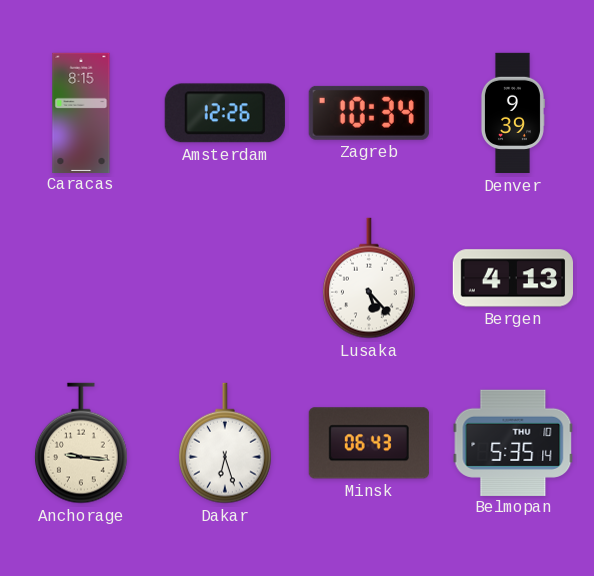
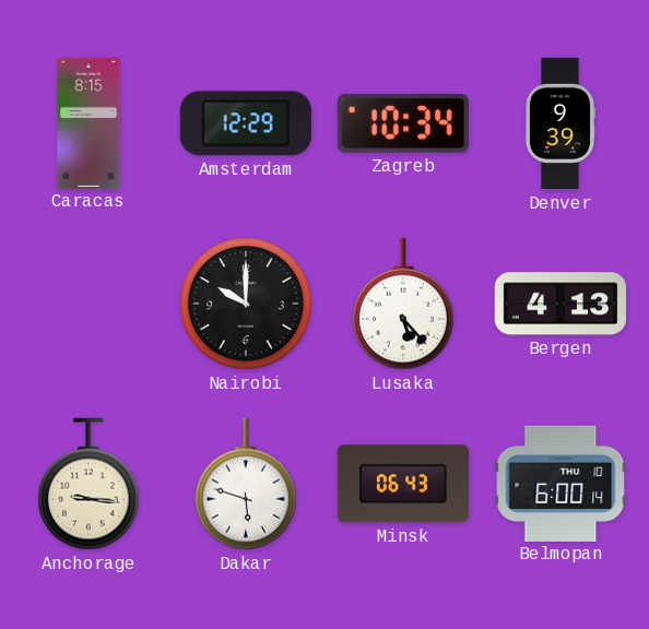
Amsterdam: 12:26 -> 12:29 (246, 123)
Nairobi: none -> 10:00 (246, 304)
Dakar: 6:27 -> 5:48 (247, 484)
Belmopan: 5:35 -> 6:00 (560, 483)
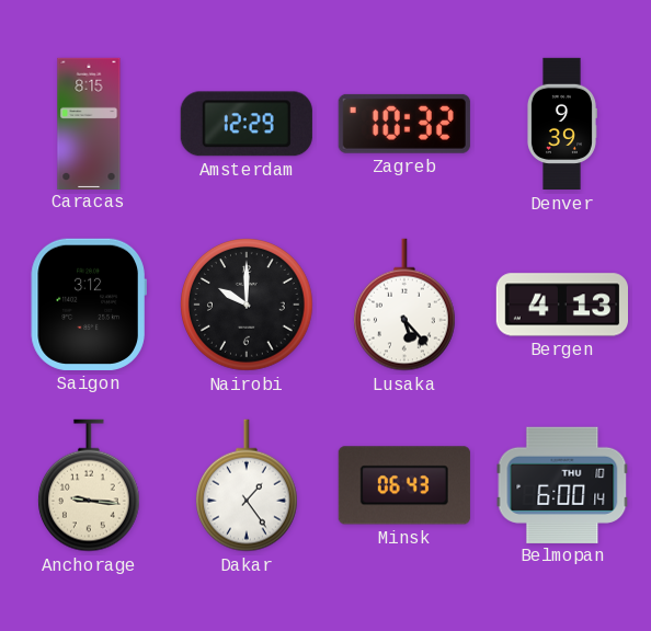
Zagreb: 10:34 -> 10:32 (404, 124)
Saigon: none -> 3:12 (89, 305)
Dakar: 5:48 -> 1:24 (248, 485)
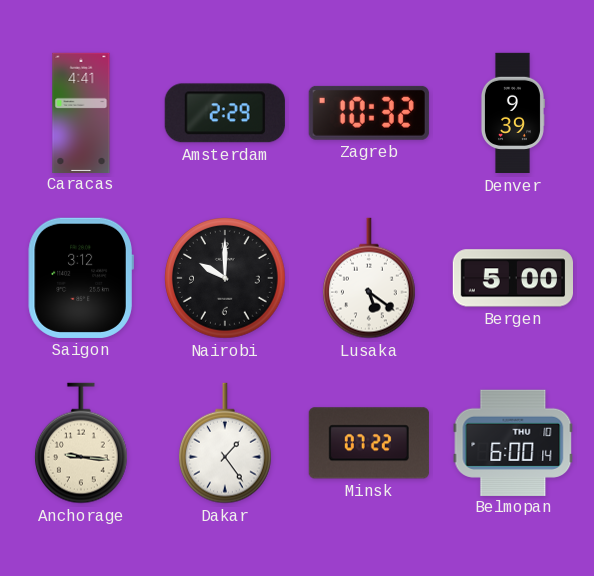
Caracas: 8:15 -> 4:41 (81, 112)
Amsterdam: 12:29 -> 2:29 (225, 113)
Lusaka: 5:23 -> 5:21 (370, 278)
Bergen: 4:13 -> 5:00 (512, 278)
Minsk: 06:43 -> 07:22 (369, 443)
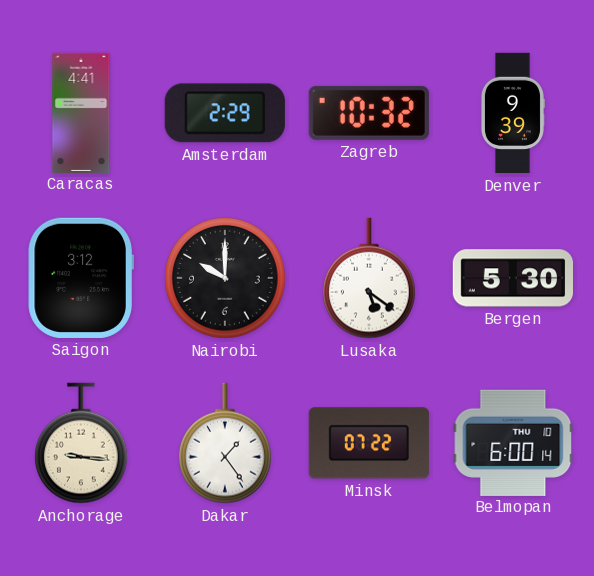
Bergen: 5:00 -> 5:30 (512, 278)
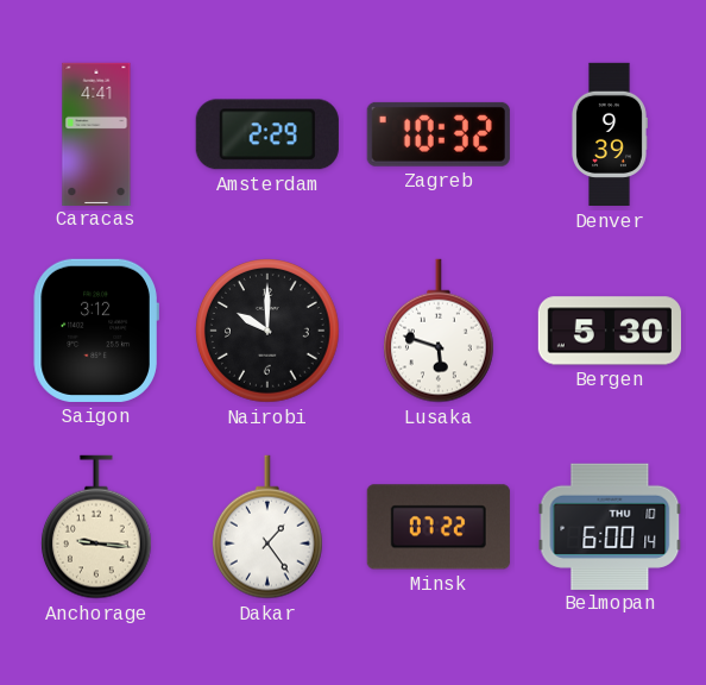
Lusaka: 5:21 -> 5:48 (440, 331)
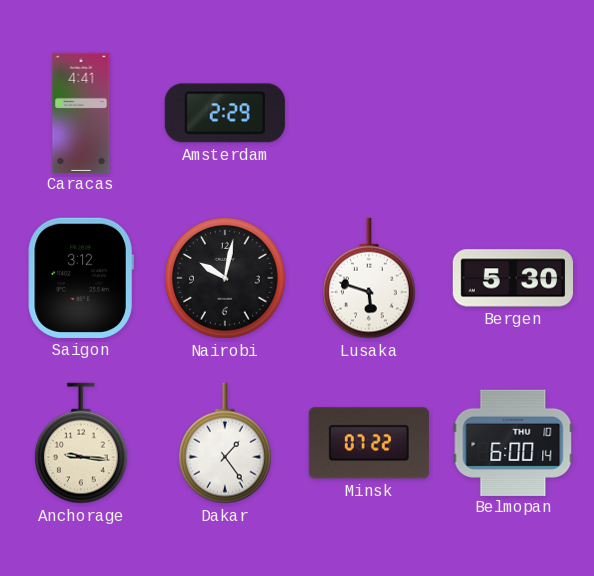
Zagreb: 10:32 -> none (439, 134)
Denver: 9:39 -> none (609, 134)
Nairobi: 10:00 -> 10:02 (225, 278)
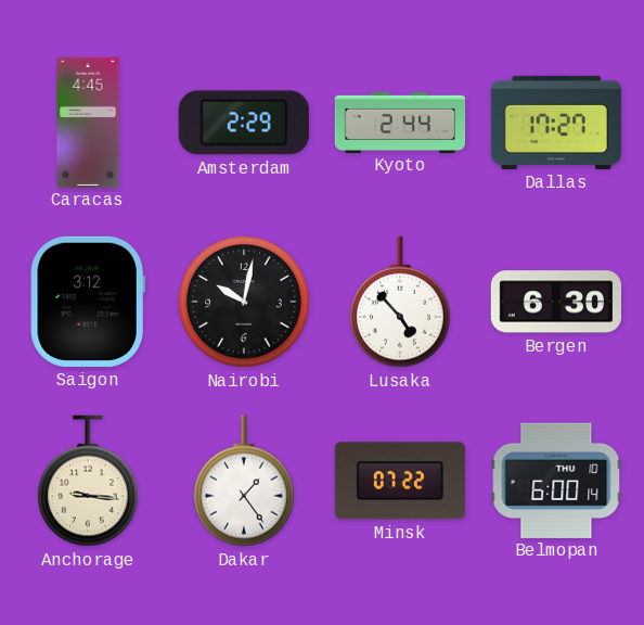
Caracas: 4:41 -> 4:45 (88, 122)
Kyoto: none -> 2:44 (400, 122)
Dallas: none -> 17:27 (556, 123)
Lusaka: 5:48 -> 4:53 (401, 302)
Bergen: 5:30 -> 6:30 (555, 302)
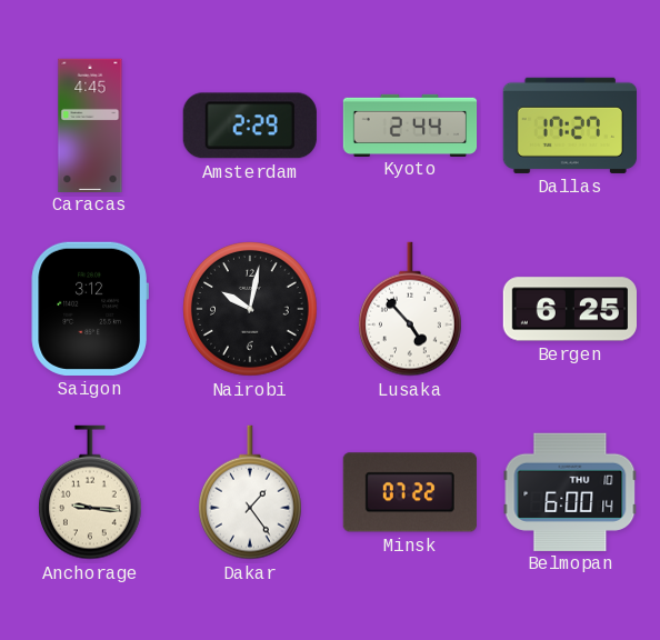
Bergen: 6:30 -> 6:25 (569, 309)
